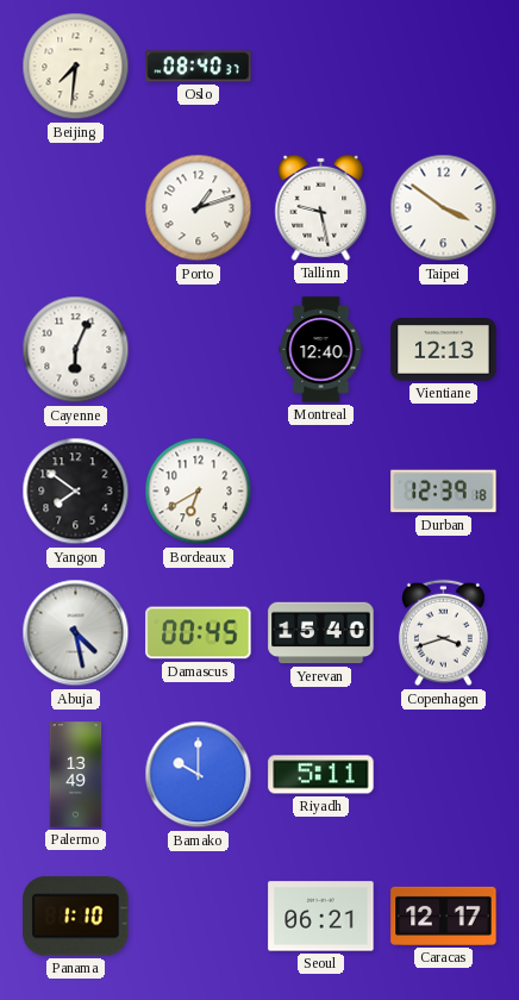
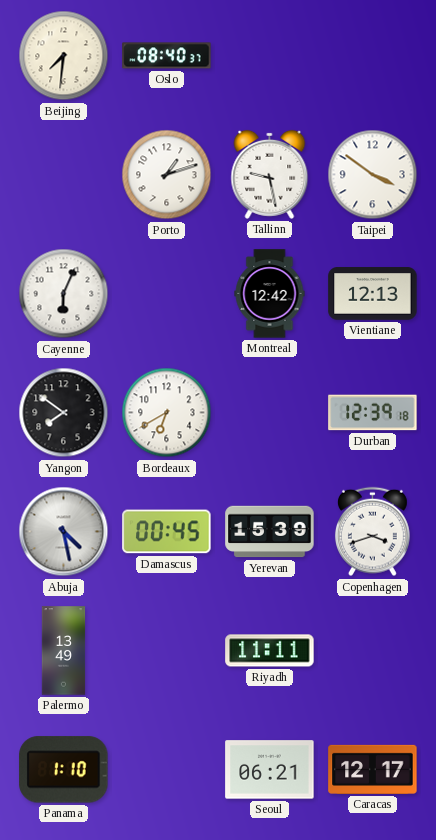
Montreal: 12:40 -> 12:42 (270, 294)
Yerevan: 15:40 -> 15:39 (270, 532)
Bamako: 10:00 -> none (199, 775)
Riyadh: 5:11 -> 11:11 (270, 651)
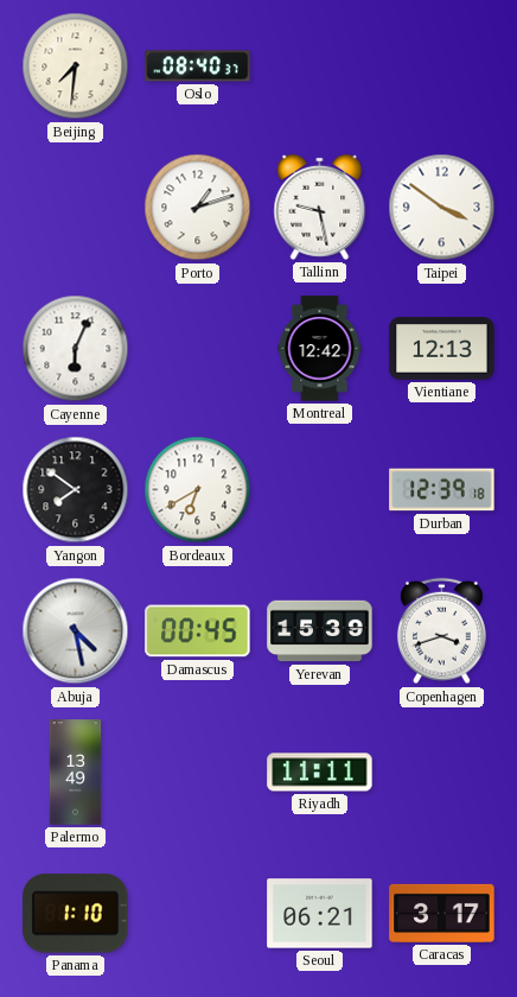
Caracas: 12:17 -> 3:17 (442, 913)
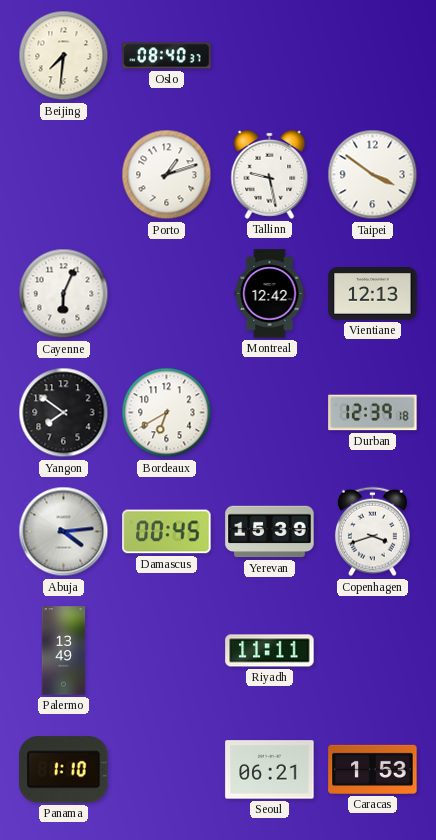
Abuja: 4:28 -> 4:14 (64, 532)
Caracas: 3:17 -> 1:53 (373, 769)
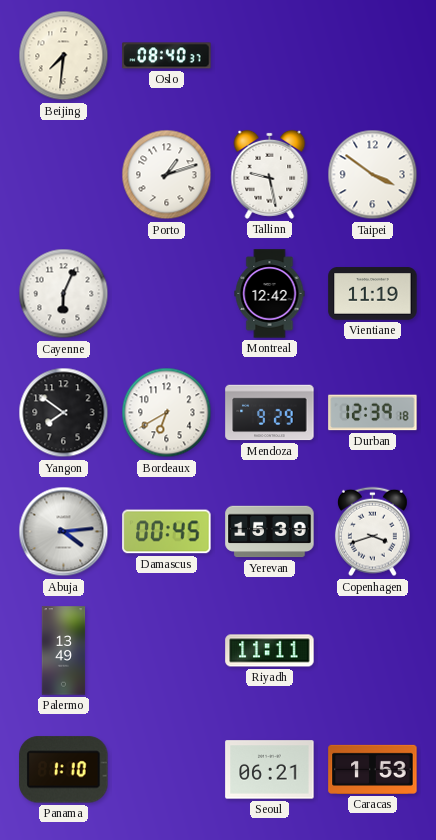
Vientiane: 12:13 -> 11:19 (373, 294)
Mendoza: none -> 9:29 (270, 413)
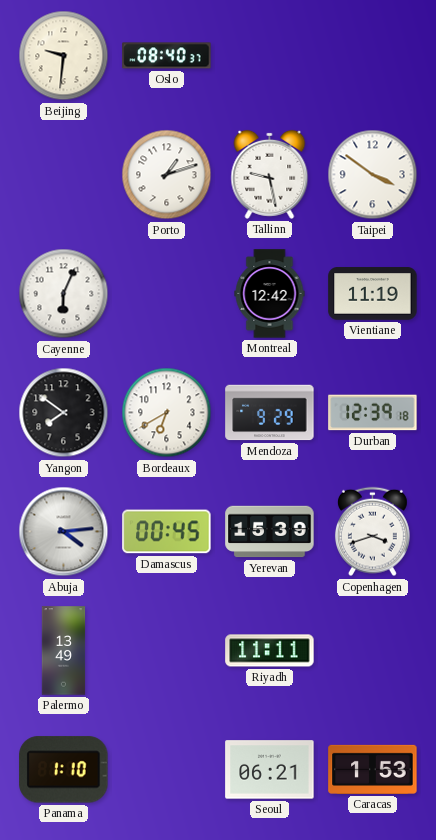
Beijing: 7:31 -> 9:31 (64, 56)
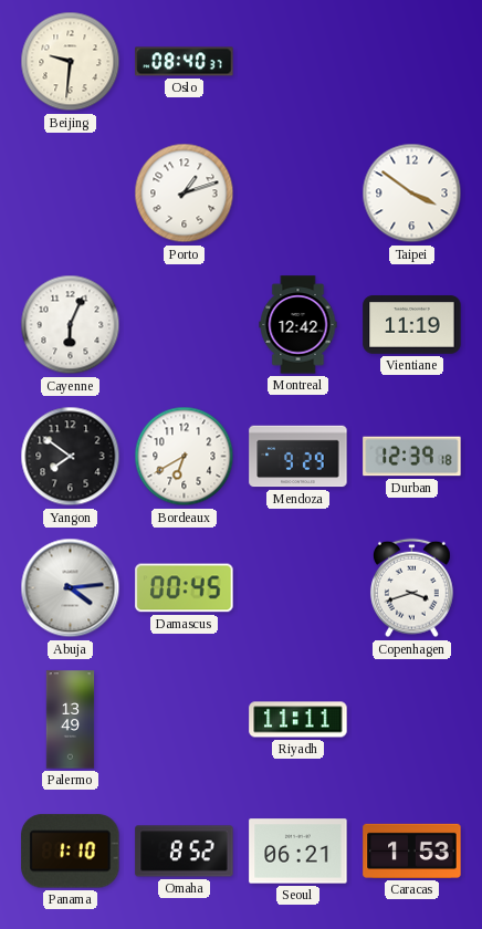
Tallinn: 9:28 -> none (270, 174)
Yerevan: 15:39 -> none (270, 532)
Omaha: none -> 8:52 (185, 852)
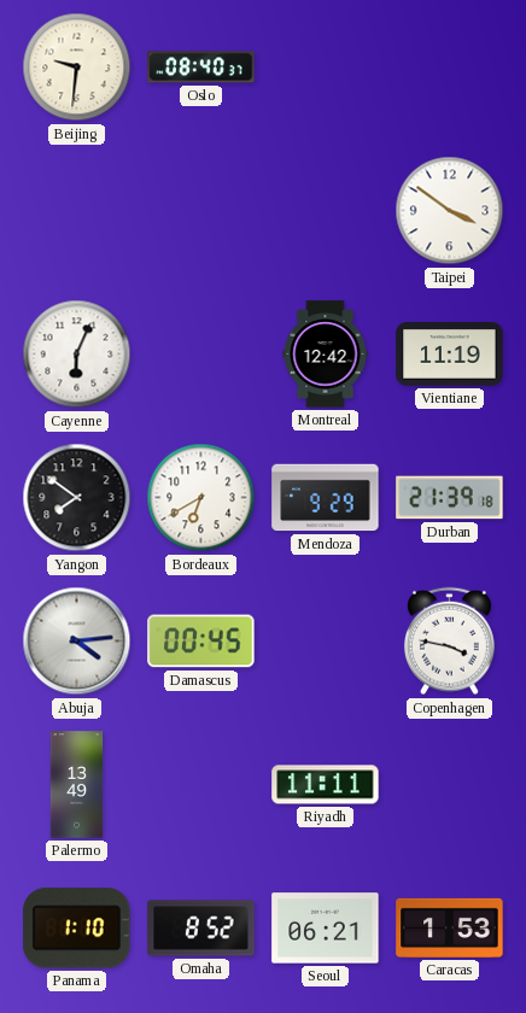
Porto: 1:12 -> none (185, 194)
Durban: 12:39 -> 21:39 (450, 498)
Copenhagen: 3:42 -> 3:47 (449, 642)
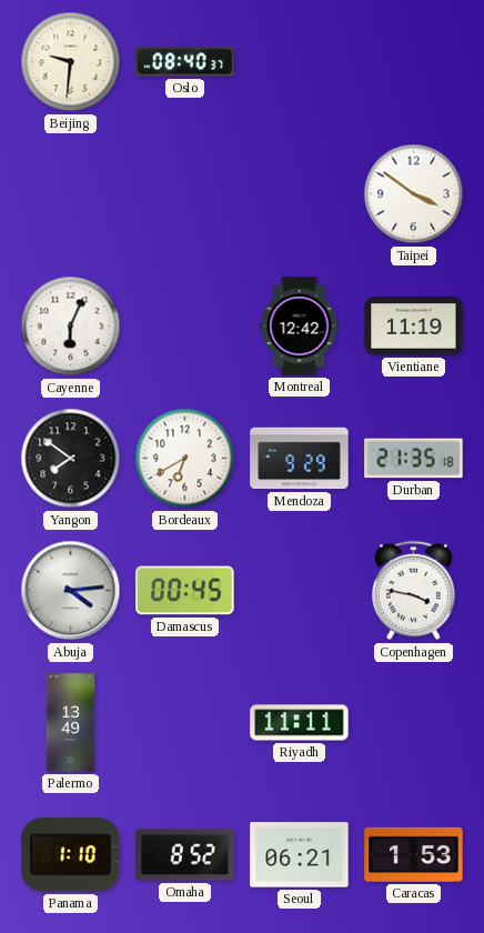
Durban: 21:39 -> 21:35 (414, 459)
